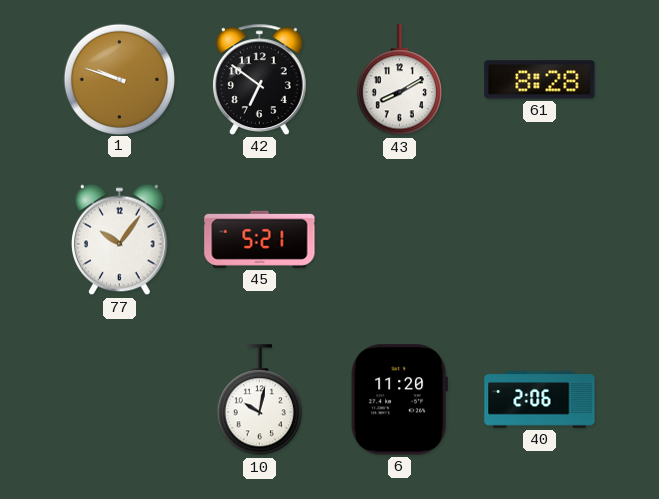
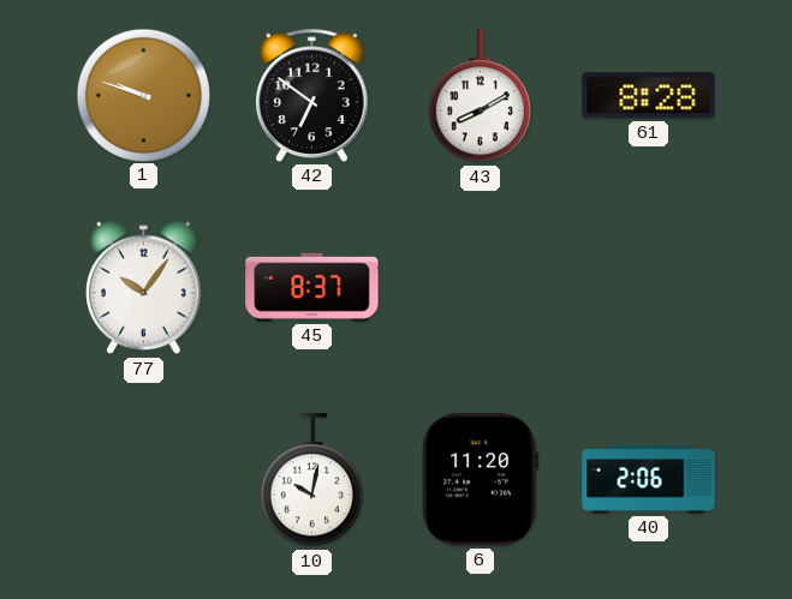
45: 5:21 -> 8:37 (312, 287)
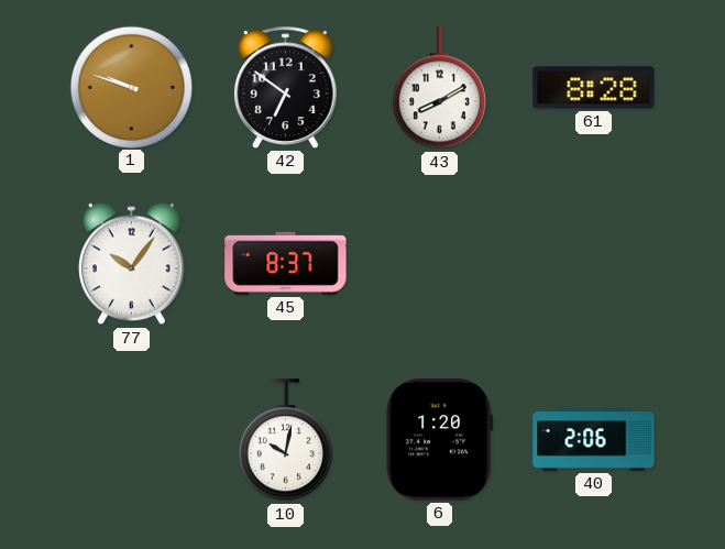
6: 11:20 -> 1:20 (439, 440)
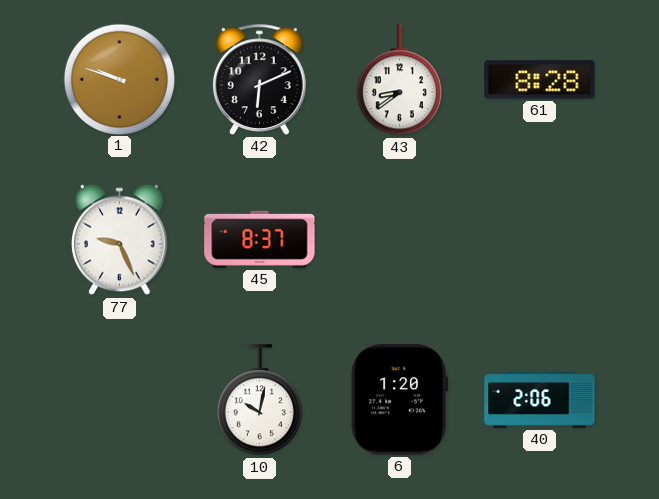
42: 6:51 -> 6:11 (260, 79)
43: 8:10 -> 8:39 (399, 80)
77: 10:06 -> 9:26 (120, 240)
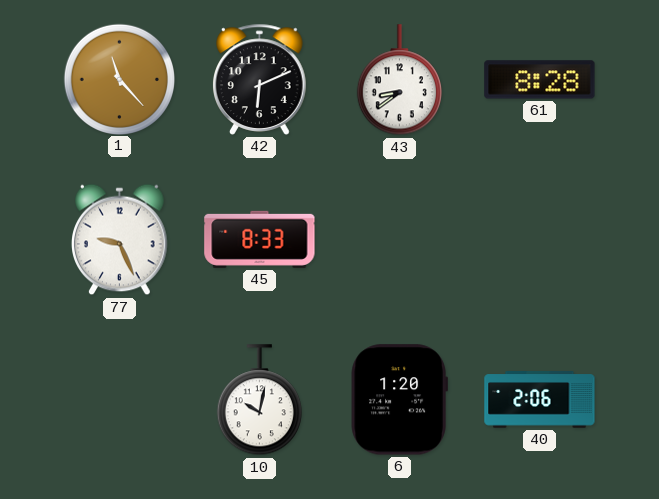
1: 9:48 -> 11:23 (119, 79)
45: 8:37 -> 8:33 (260, 239)
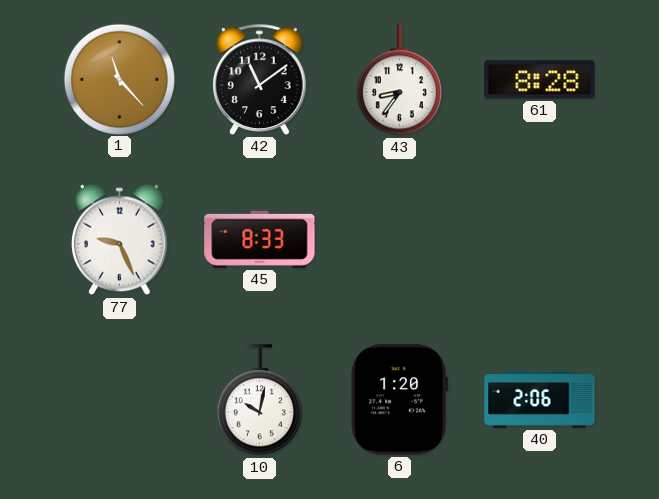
42: 6:11 -> 11:09 (260, 79)
43: 8:39 -> 8:36 (399, 80)
